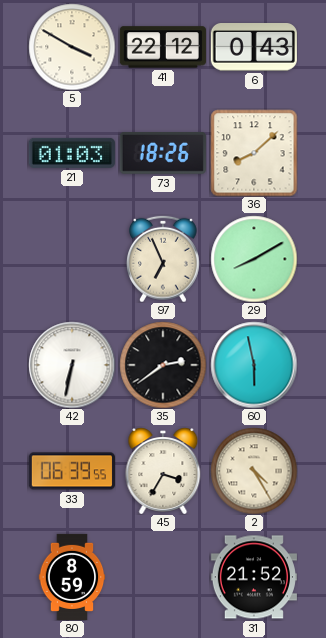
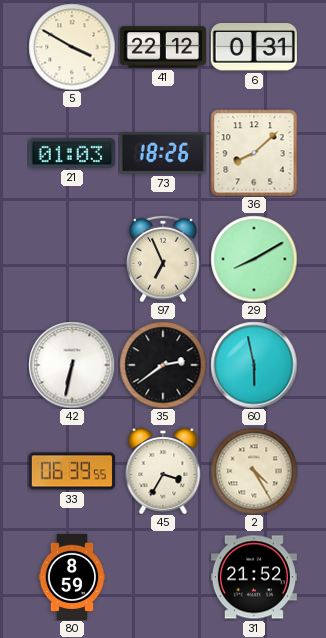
6: 0:43 -> 0:31 (254, 48)
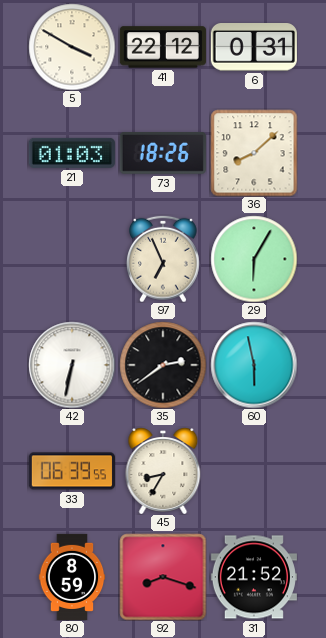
29: 8:10 -> 6:05 (254, 259)
45: 3:35 -> 8:35 (163, 471)
2: 4:25 -> none (254, 471)
92: none -> 8:18 (163, 577)
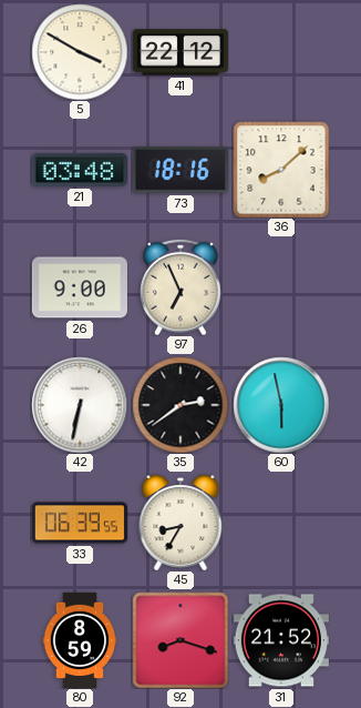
6: 0:31 -> none (254, 48)
21: 01:03 -> 03:48 (80, 170)
73: 18:26 -> 18:16 (180, 171)
26: none -> 9:00 (80, 287)
29: 6:05 -> none (254, 259)
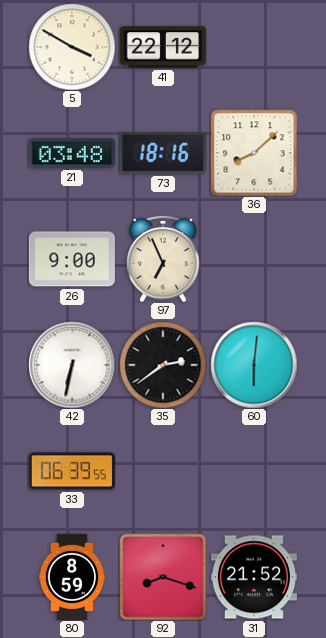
60: 5:58 -> 6:01 (254, 365)
45: 8:35 -> none (180, 523)
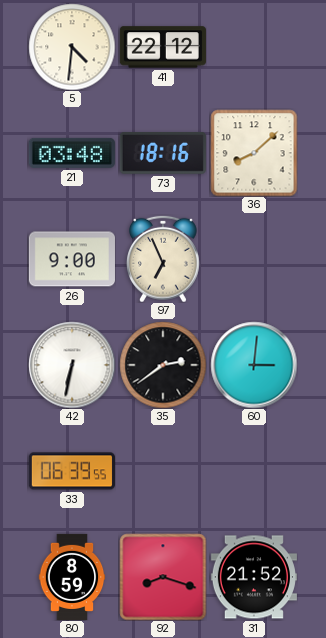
5: 3:50 -> 4:31 (72, 47)
60: 6:01 -> 3:01 (254, 365)
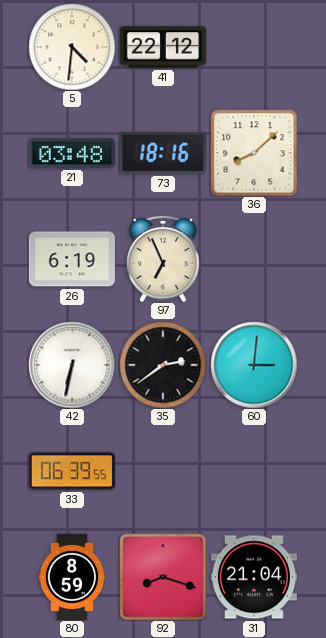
26: 9:00 -> 6:19 (72, 259)
31: 21:52 -> 21:04 (254, 577)
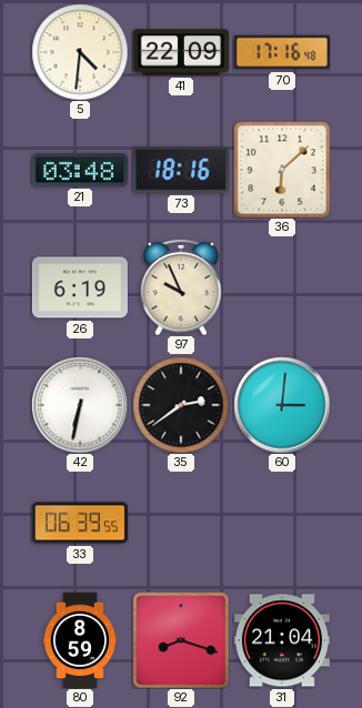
41: 22:12 -> 22:09 (181, 52)
70: none -> 17:16 (282, 52)
36: 8:08 -> 6:08 (282, 170)
97: 6:56 -> 9:56 (182, 287)
